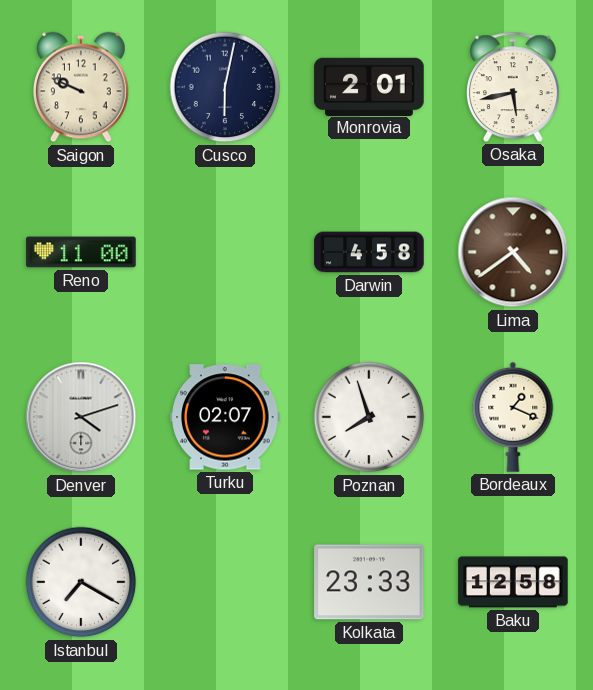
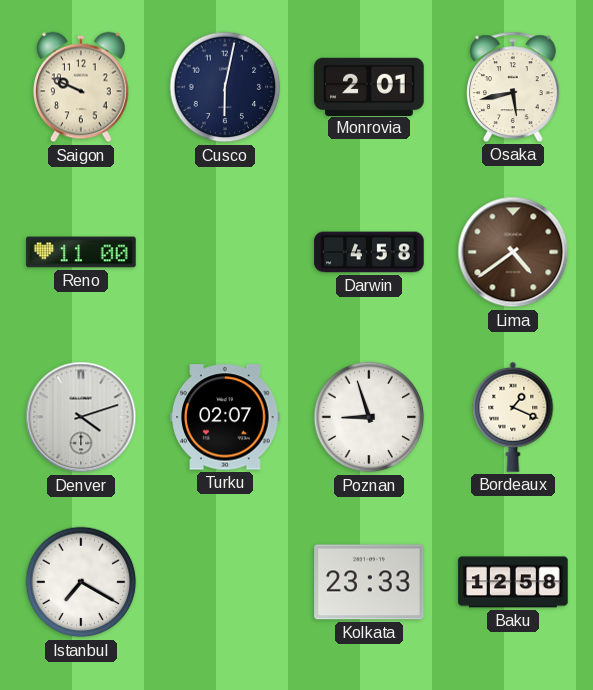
Poznan: 7:57 -> 8:57 (369, 417)
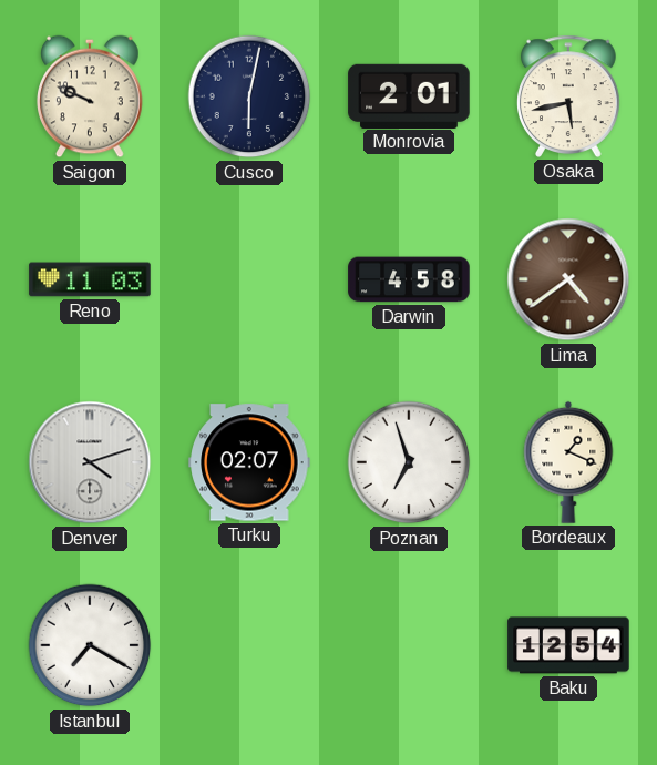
Reno: 11:00 -> 11:03 (90, 279)
Poznan: 8:57 -> 6:57 (409, 462)
Kolkata: 23:33 -> none (369, 582)
Baku: 12:58 -> 12:54 (568, 645)
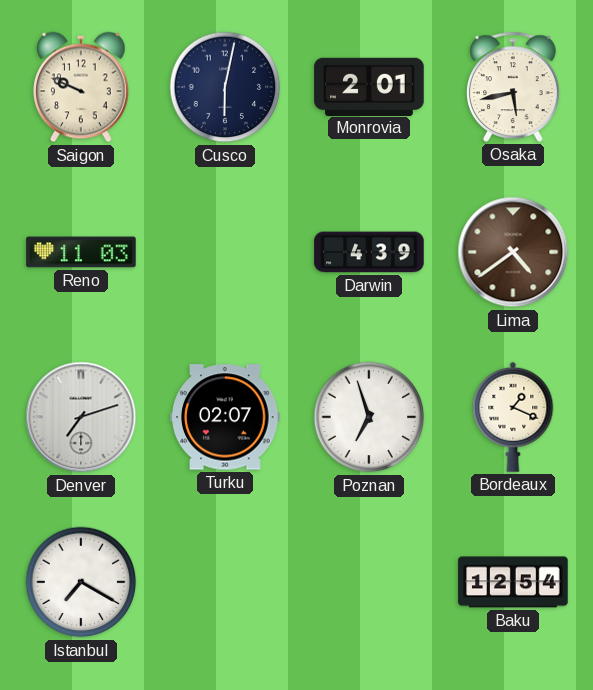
Darwin: 4:58 -> 4:39 (369, 252)
Denver: 4:12 -> 7:12 (81, 417)
